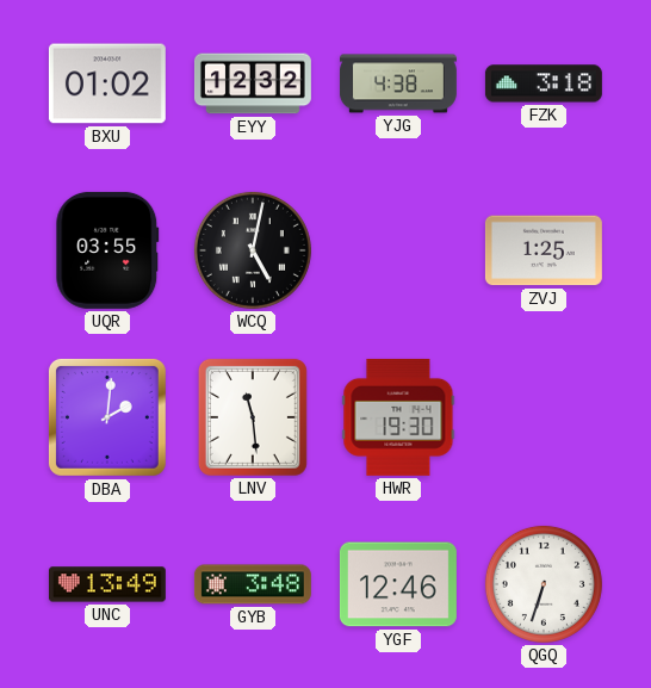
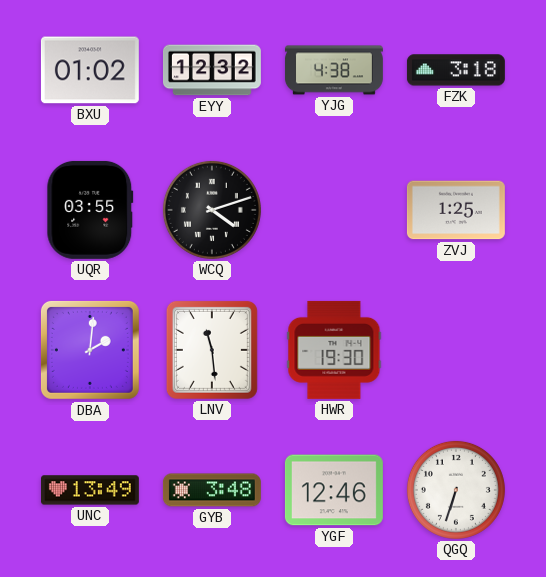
WCQ: 5:02 -> 4:12 (212, 210)
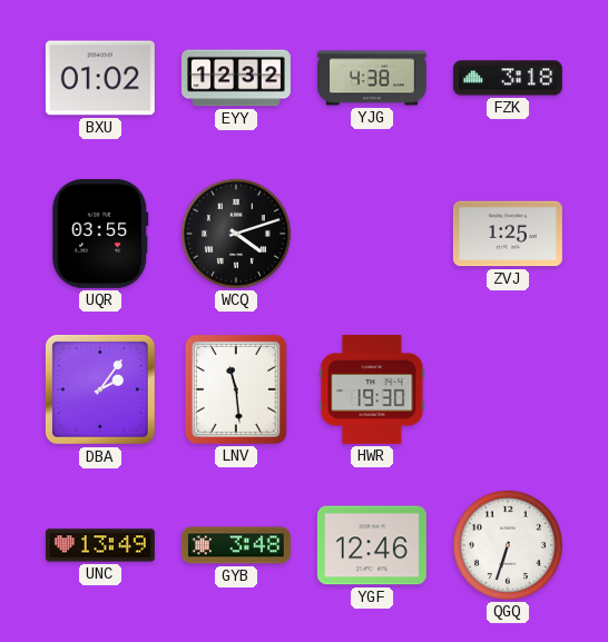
DBA: 2:01 -> 2:06 (100, 389)
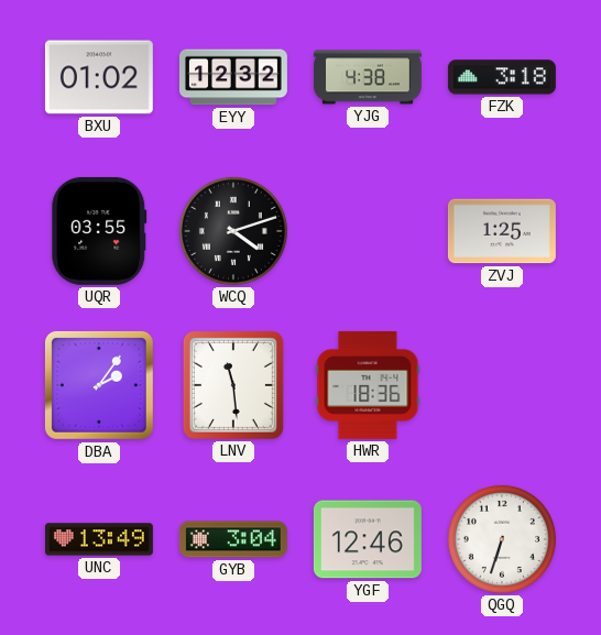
HWR: 19:30 -> 18:36 (368, 385)
GYB: 3:48 -> 3:04 (233, 539)
